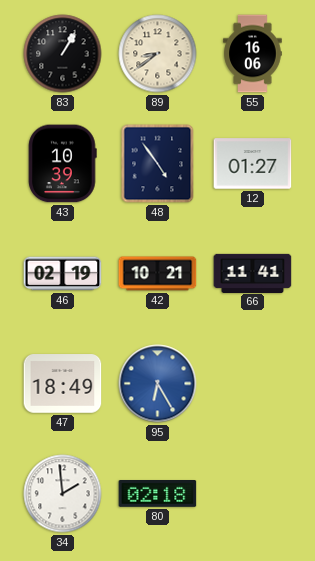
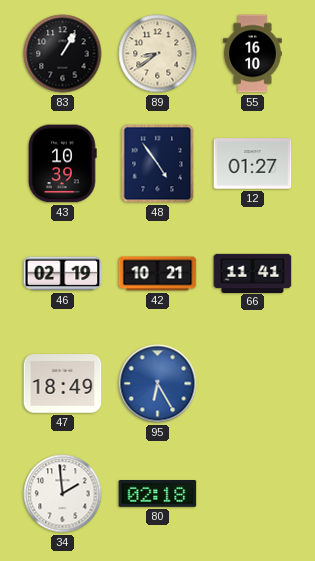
55: 16:06 -> 16:10 (253, 54)
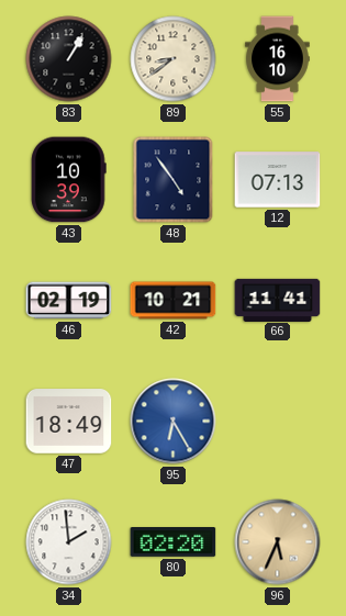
12: 01:27 -> 07:13 (278, 180)
80: 02:18 -> 02:20 (174, 542)
96: none -> 5:34 (278, 542)
